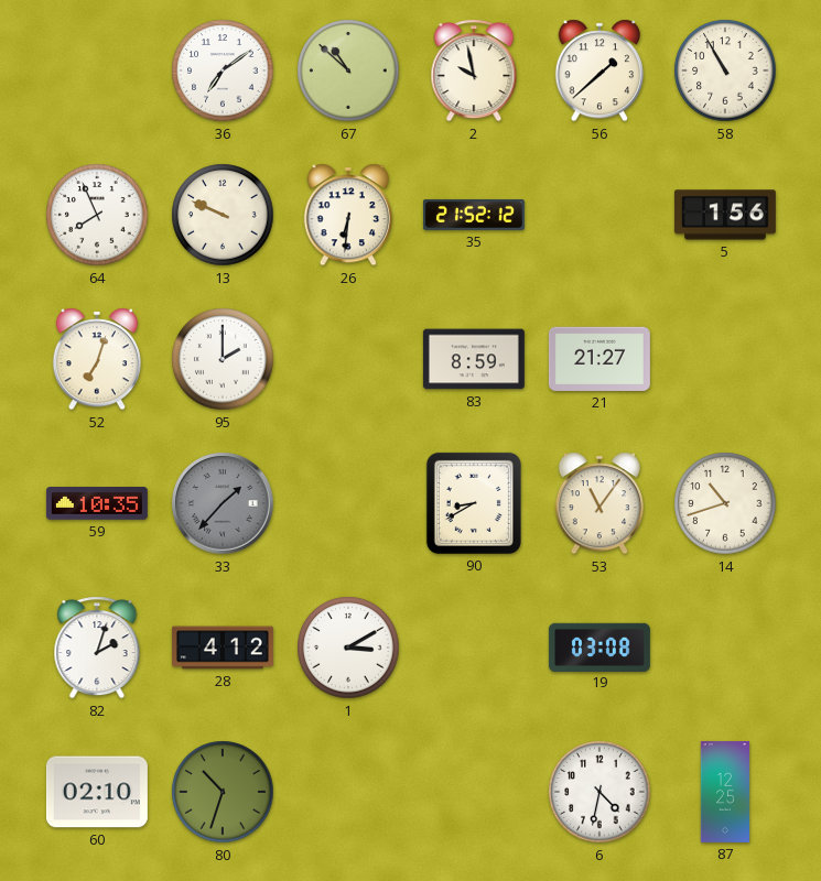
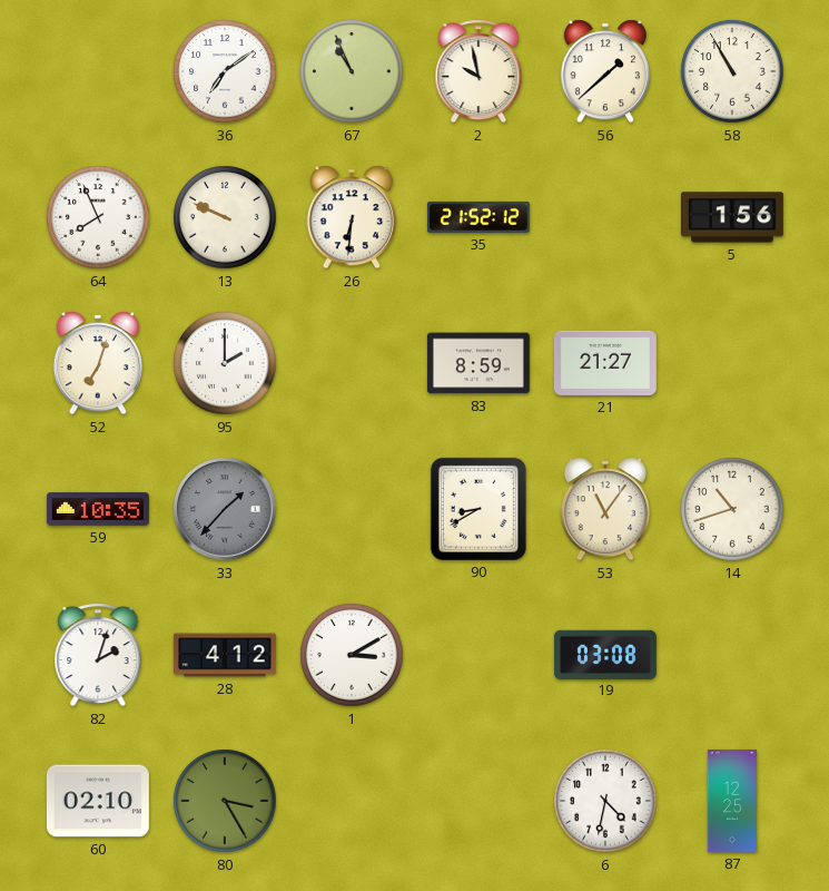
67: 10:52 -> 10:56 (352, 71)
80: 10:33 -> 3:25 (225, 801)
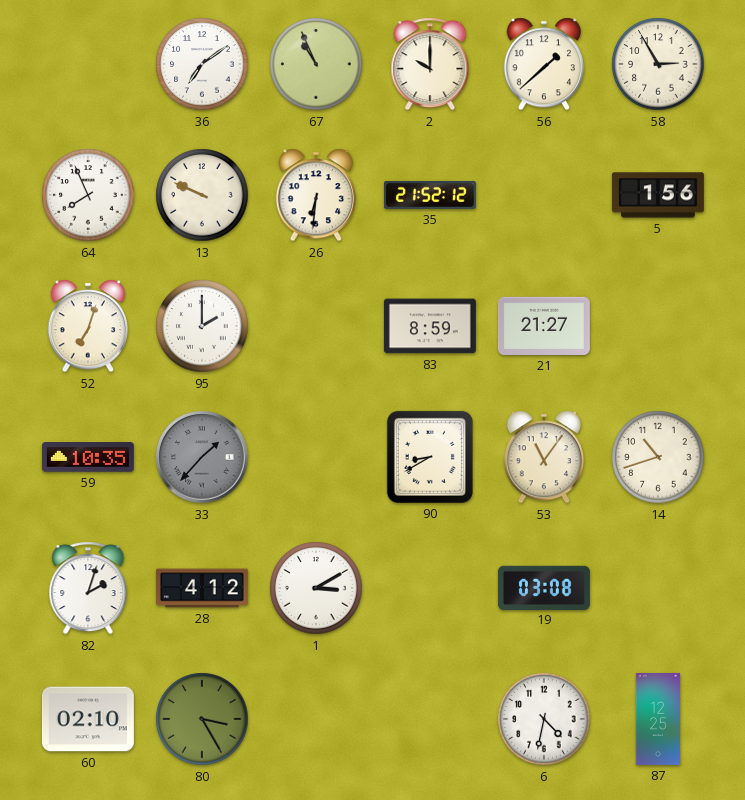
2: 9:58 -> 10:00 (430, 64)
58: 10:55 -> 2:55 (658, 64)
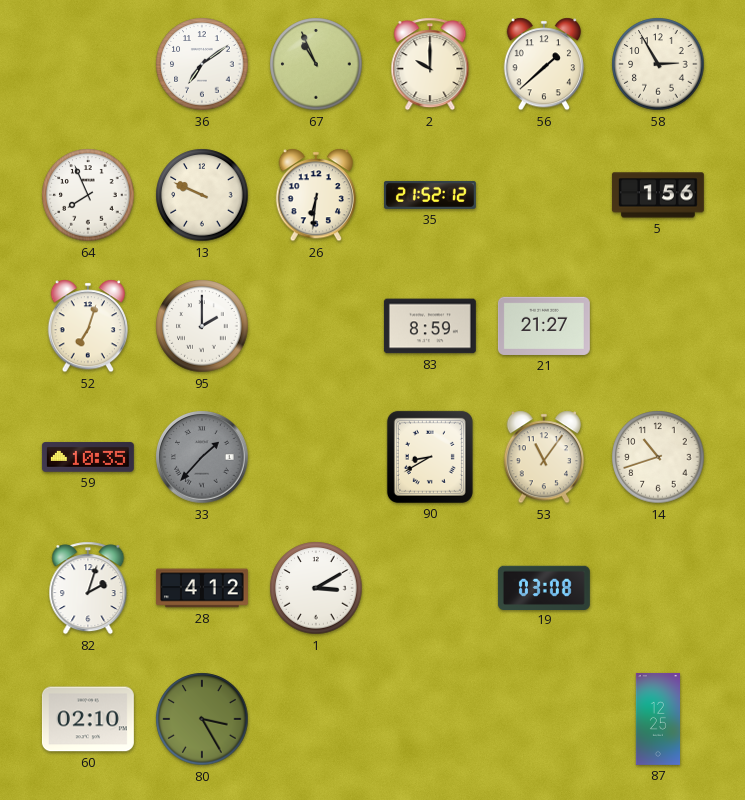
6: 4:32 -> none (544, 719)
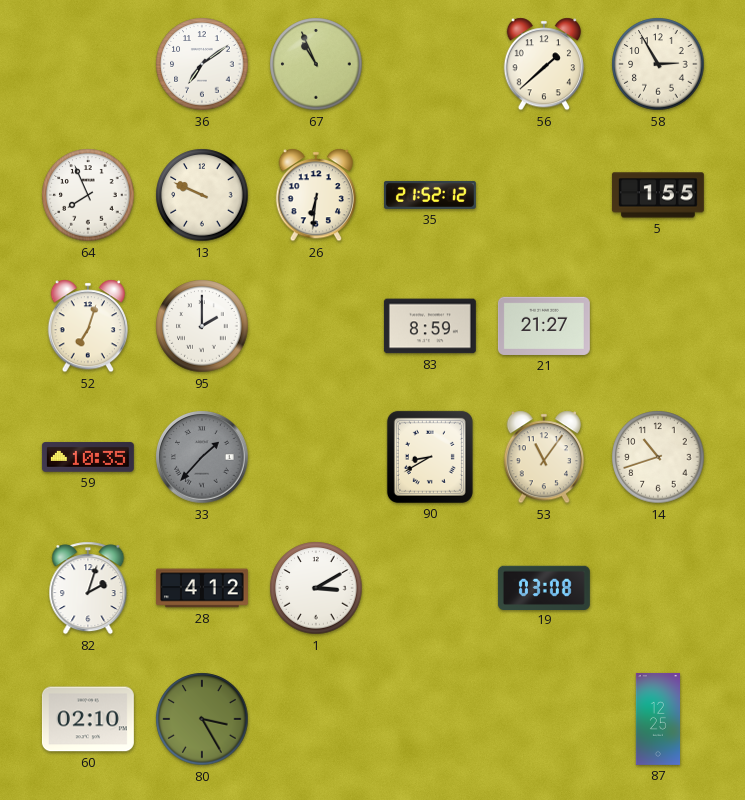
2: 10:00 -> none (430, 64)
5: 1:56 -> 1:55 (658, 195)
